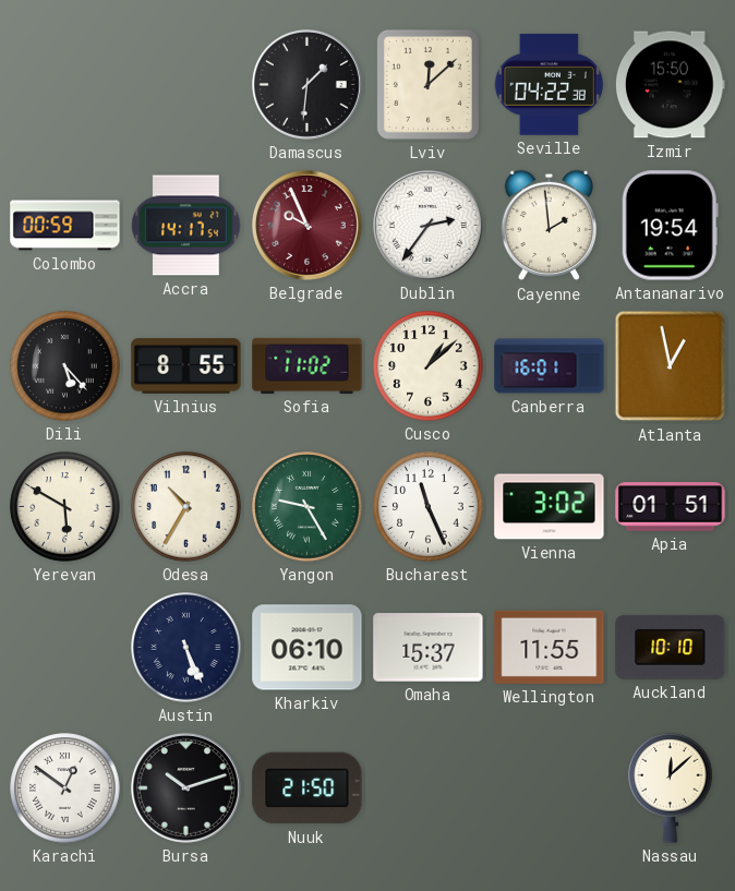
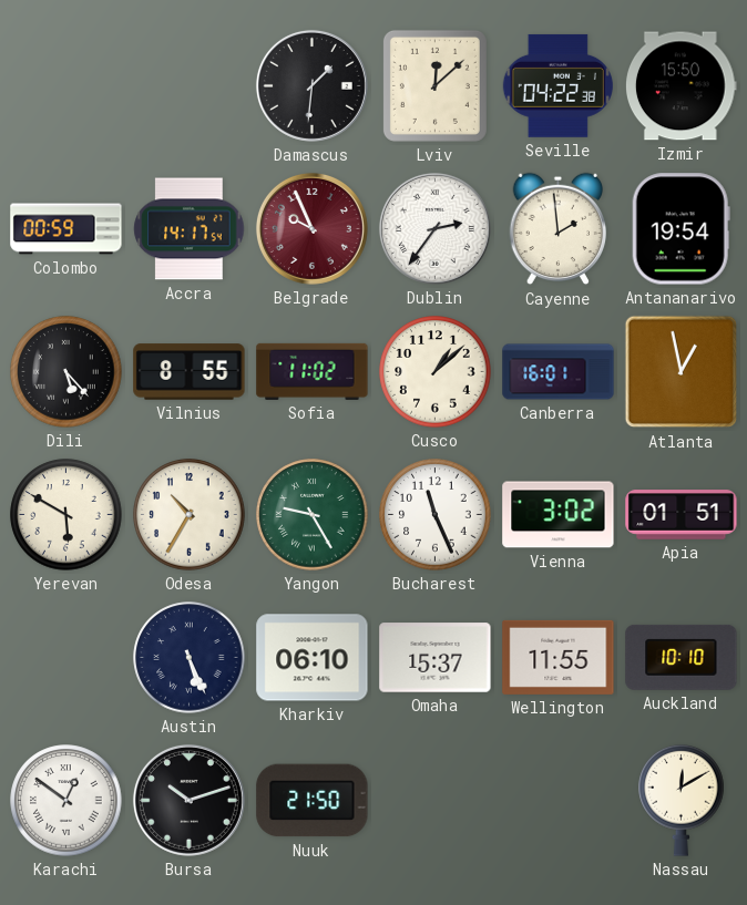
Nassau: 12:08 -> 12:10 (682, 800)
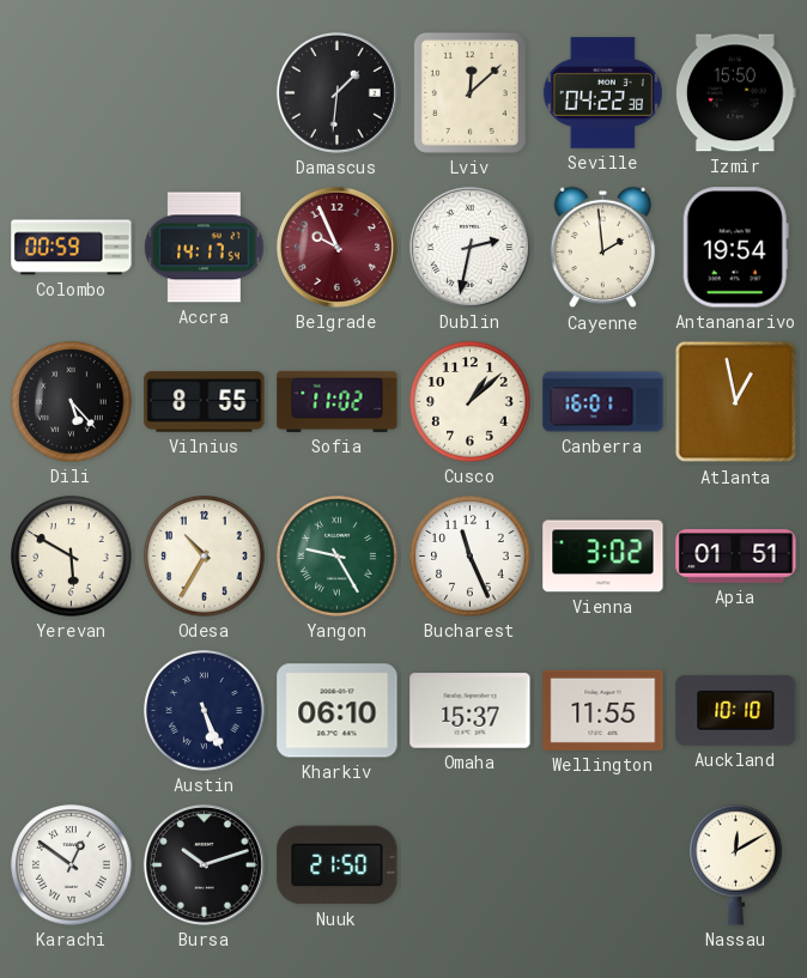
Dublin: 2:36 -> 2:32 (469, 247)
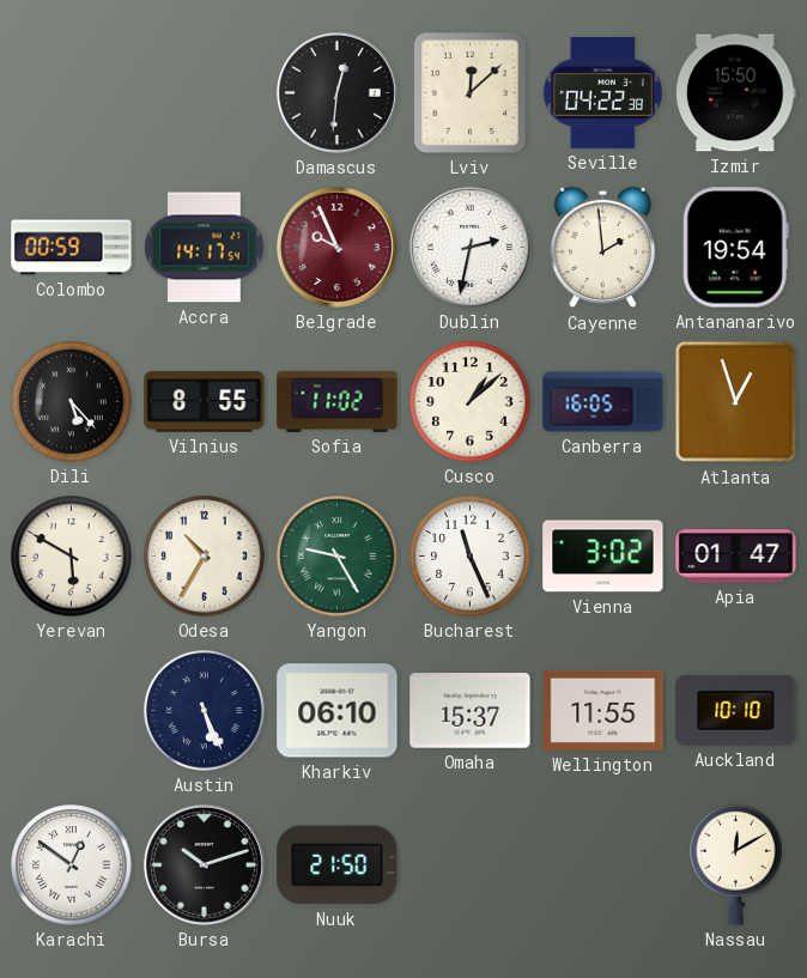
Damascus: 1:31 -> 12:31 (336, 92)
Canberra: 16:01 -> 16:05 (603, 402)
Atlanta: 12:58 -> 12:57 (736, 402)
Apia: 01:51 -> 01:47 (736, 557)
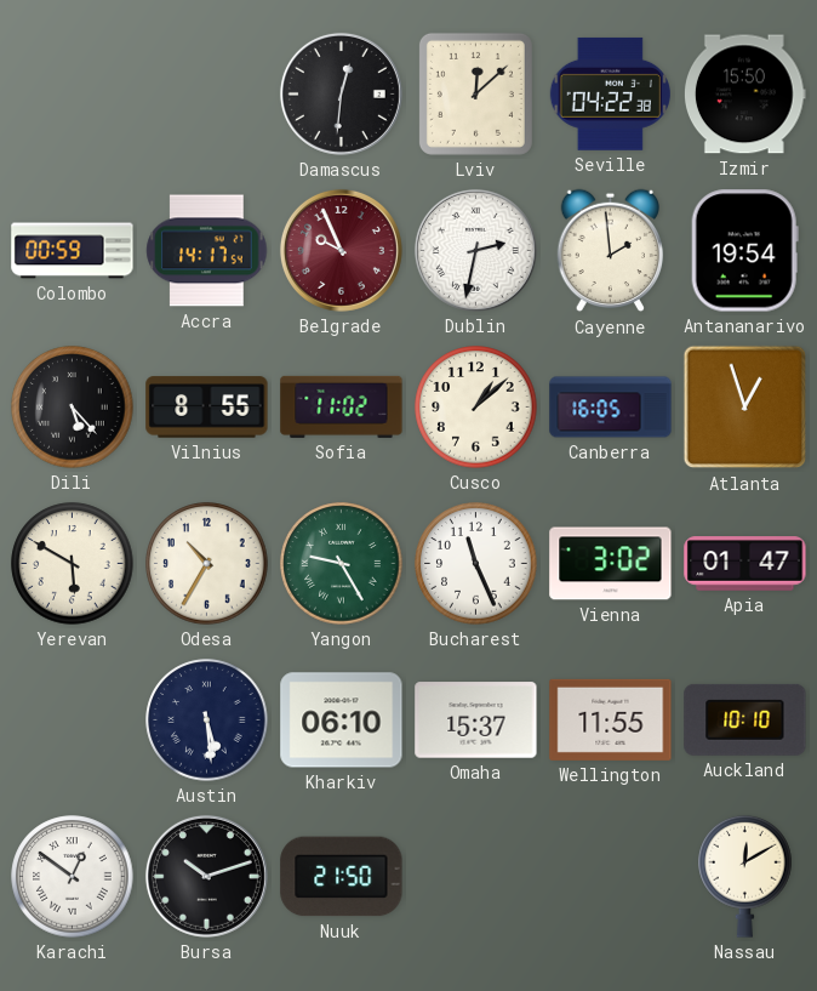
Austin: 5:26 -> 5:29 (207, 721)
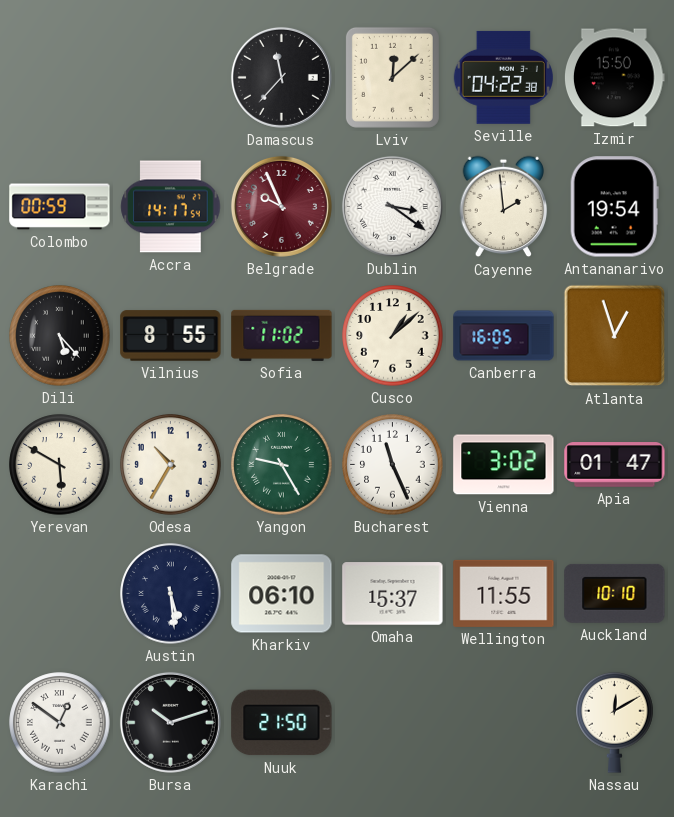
Damascus: 12:31 -> 11:37 (281, 77)
Dublin: 2:32 -> 3:21 (392, 206)
